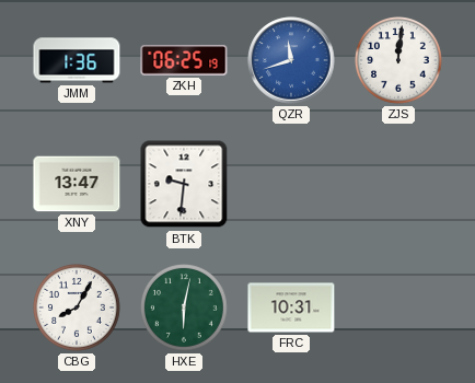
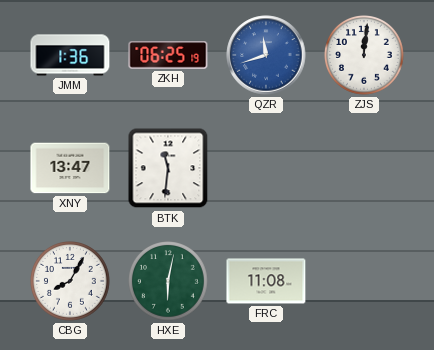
BTK: 9:31 -> 11:31 (168, 168)
FRC: 10:31 -> 11:08 (266, 281)
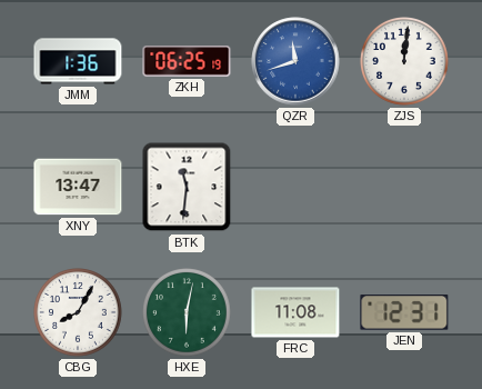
JEN: none -> 12:31 (404, 312)
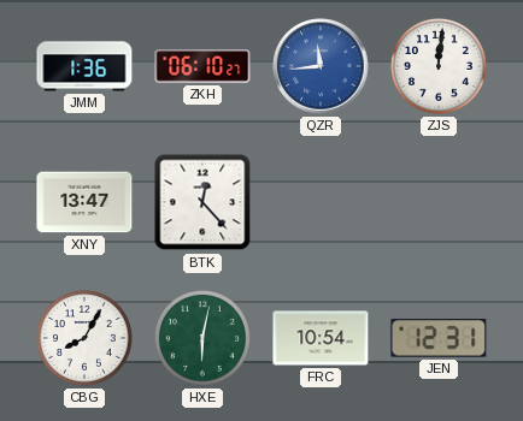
ZKH: 06:25 -> 06:10 (202, 66)
QZR: 11:42 -> 11:44 (321, 66)
BTK: 11:31 -> 12:23 (202, 202)
FRC: 11:08 -> 10:54 (321, 338)
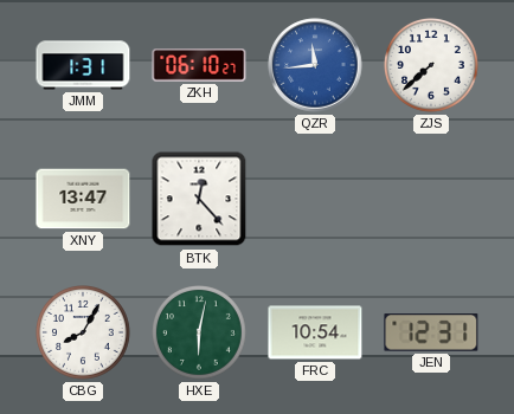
JMM: 1:36 -> 1:31 (83, 65)
ZJS: 12:01 -> 7:38 (432, 66)
